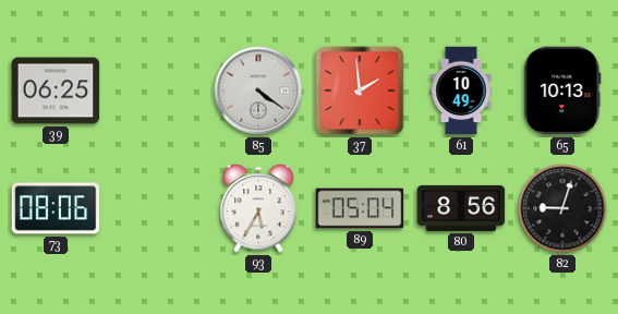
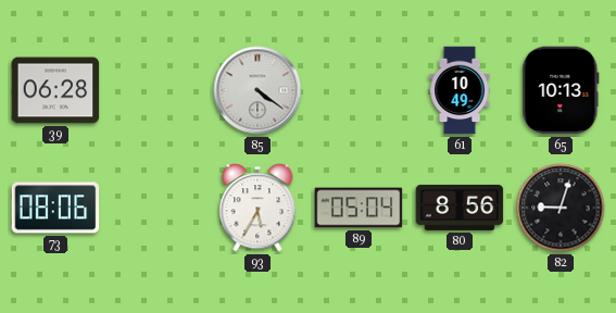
39: 06:25 -> 06:28 (55, 90)
37: 1:59 -> none (360, 90)
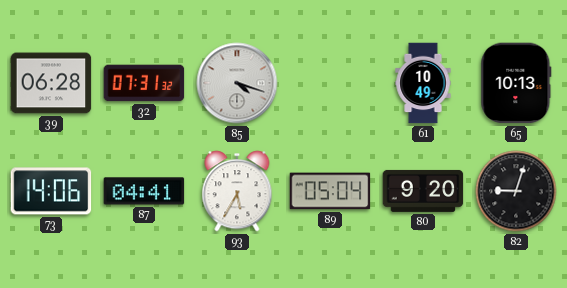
32: none -> 07:31 (144, 83)
85: 4:21 -> 4:18 (237, 83)
73: 08:06 -> 14:06 (51, 191)
87: none -> 04:41 (144, 191)
80: 8:56 -> 9:20 (423, 191)
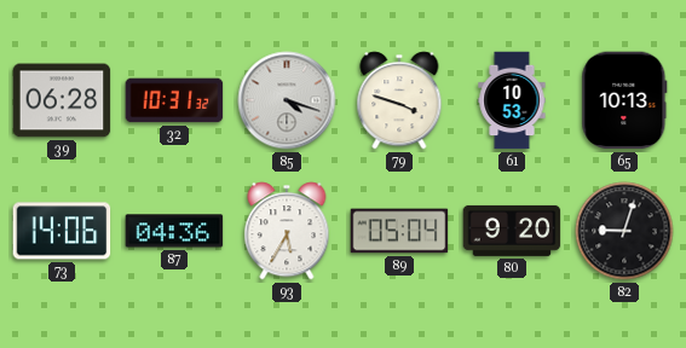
32: 07:31 -> 10:31 (174, 100)
79: none -> 3:48 (399, 100)
61: 10:49 -> 10:53 (512, 100)
87: 04:41 -> 04:36 (174, 231)
